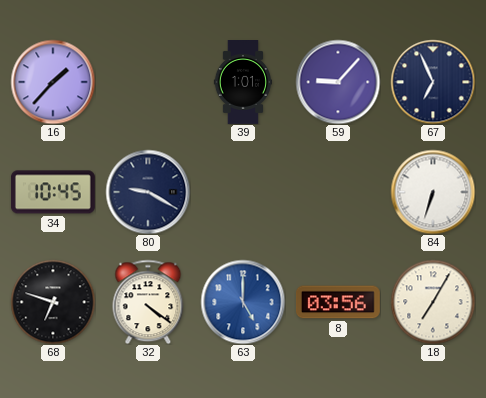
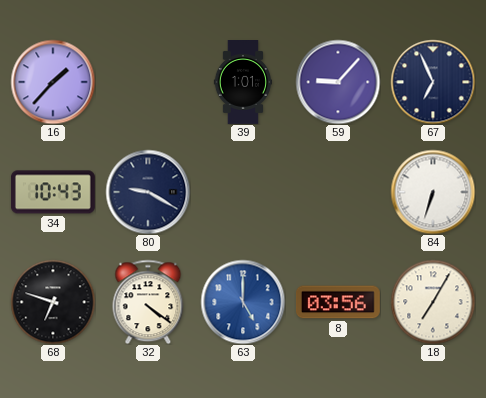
34: 10:45 -> 10:43 (53, 192)
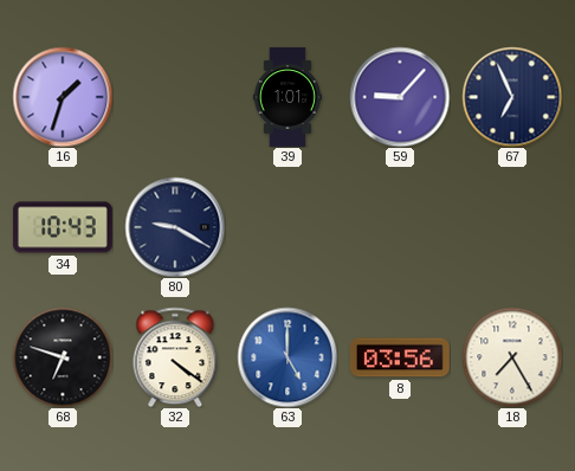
16: 1:37 -> 1:33 (63, 97)
84: 6:33 -> none (433, 192)
18: 7:05 -> 7:25 (512, 357)
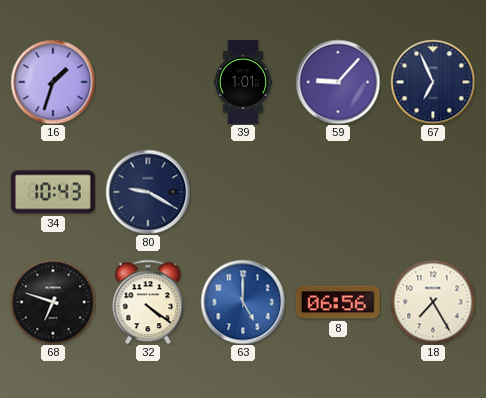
8: 03:56 -> 06:56 (338, 302)
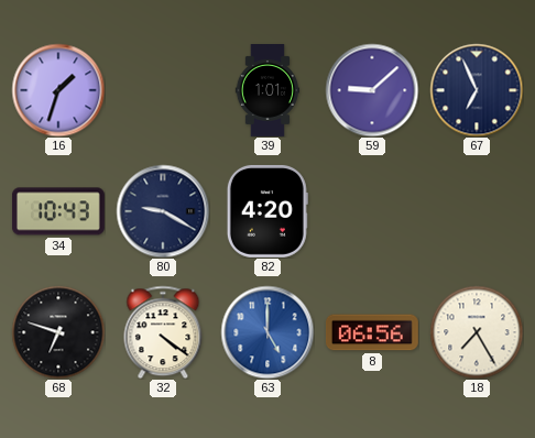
59: 9:07 -> 9:08 (372, 90)
82: none -> 4:20 (267, 211)
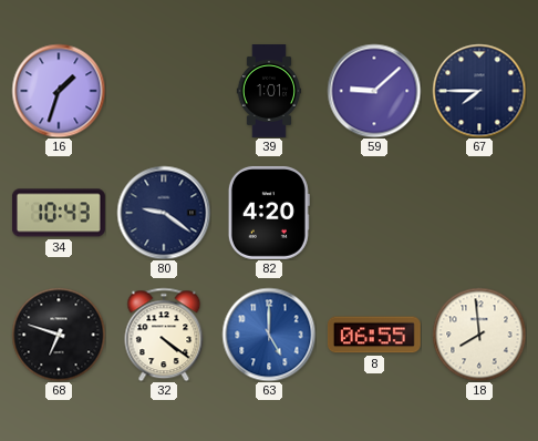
67: 6:56 -> 7:45 (479, 91)
80: 9:20 -> 9:21 (164, 213)
8: 06:56 -> 06:55 (374, 335)
18: 7:25 -> 7:59 (479, 335)
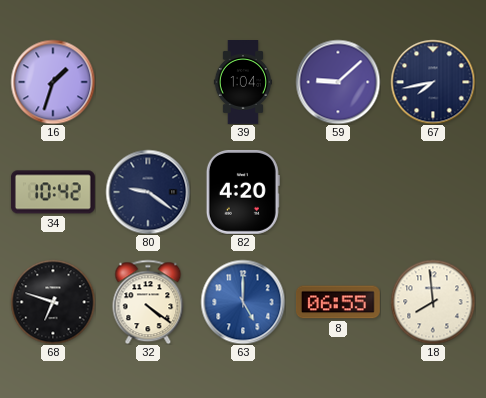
39: 1:01 -> 1:04 (243, 83)
67: 7:45 -> 7:43 (433, 82)
34: 10:43 -> 10:42 (53, 192)
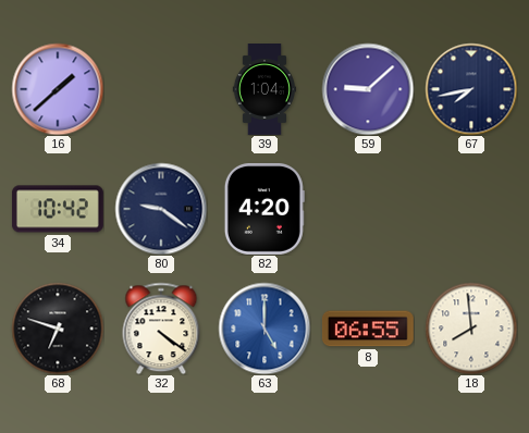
16: 1:33 -> 1:38 (58, 89)
